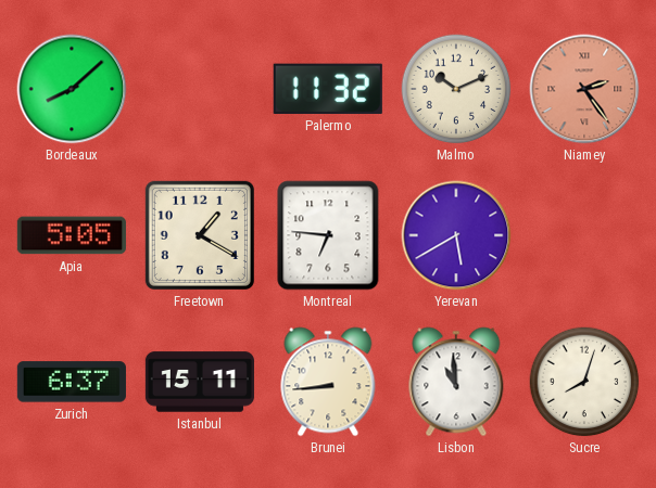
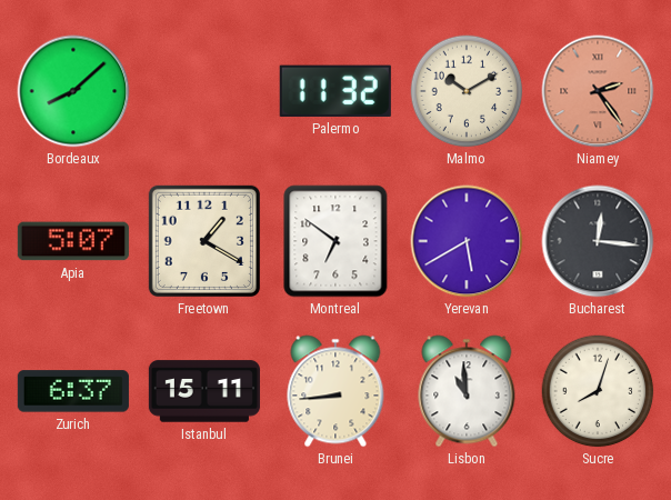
Malmo: 10:11 -> 10:10 (467, 91)
Apia: 5:05 -> 5:07 (73, 241)
Montreal: 6:46 -> 6:51 (335, 241)
Bucharest: none -> 12:16 (598, 241)
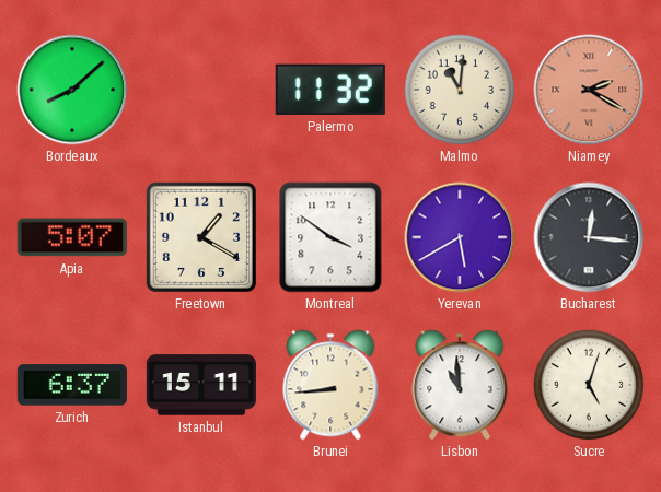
Malmo: 10:10 -> 11:01 (460, 90)
Niamey: 2:24 -> 2:20 (589, 90)
Montreal: 6:51 -> 3:51 (330, 237)
Sucre: 8:03 -> 5:03 (589, 385)
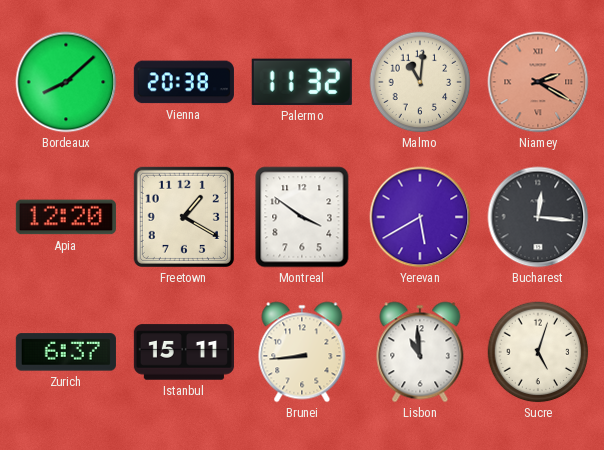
Vienna: none -> 20:38 (184, 82)
Apia: 5:07 -> 12:20 (66, 217)
